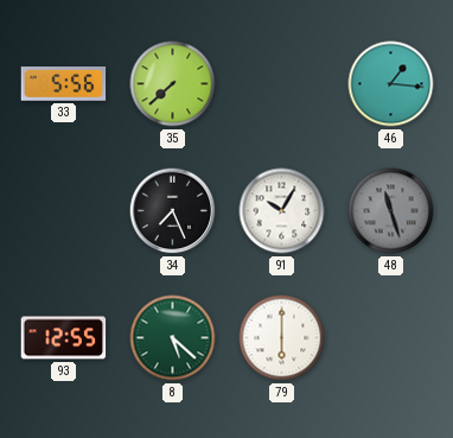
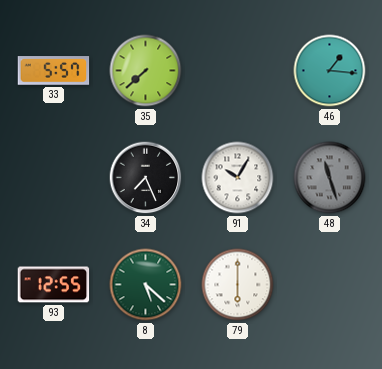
33: 5:56 -> 5:57 (54, 71)
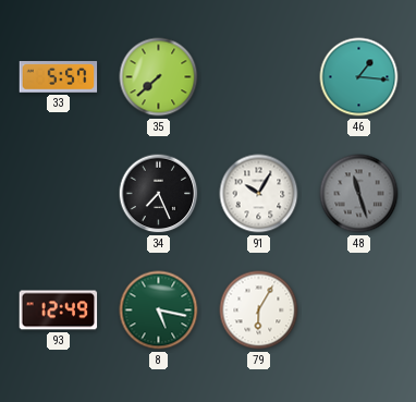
93: 12:55 -> 12:49 (59, 310)
8: 5:22 -> 5:17 (159, 310)
79: 6:00 -> 6:05 (259, 310)
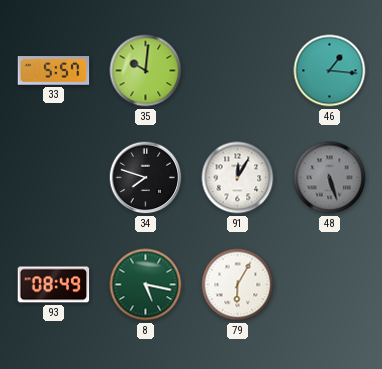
35: 7:38 -> 10:01 (146, 71)
34: 7:26 -> 7:48 (146, 178)
91: 10:05 -> 12:05 (238, 178)
48: 11:27 -> 5:27 (330, 178)
93: 12:49 -> 08:49 (54, 285)
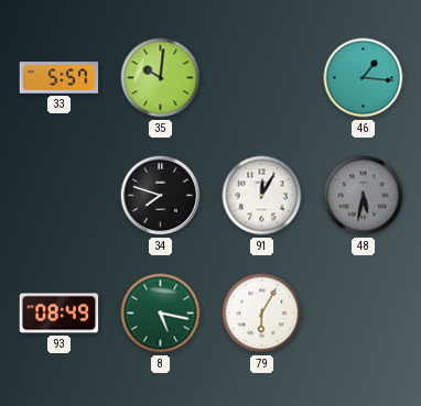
48: 5:27 -> 5:32 (364, 196)
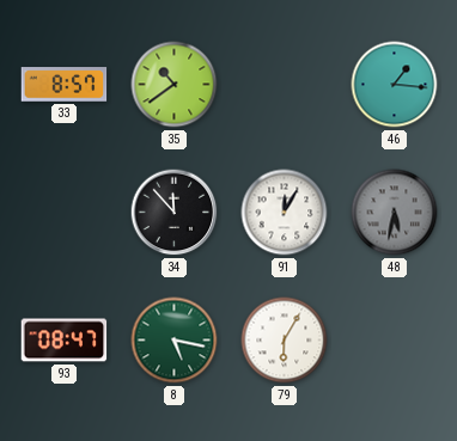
33: 5:57 -> 8:57 (65, 85)
35: 10:01 -> 10:39 (175, 85)
34: 7:48 -> 11:53 (175, 213)
93: 08:49 -> 08:47 (65, 341)
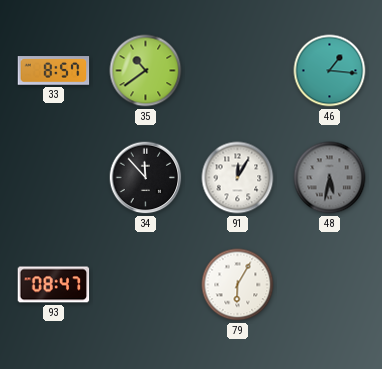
8: 5:17 -> none (175, 341)
